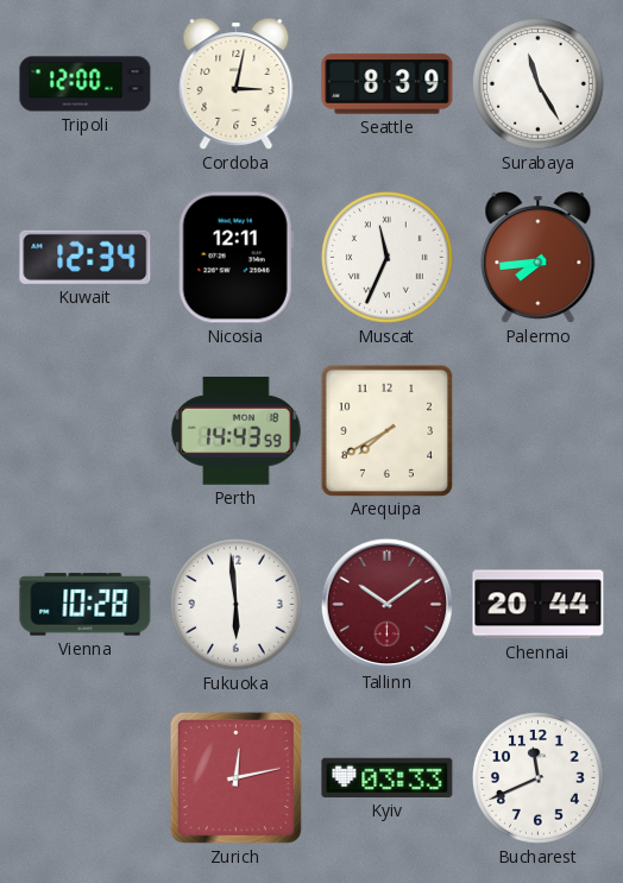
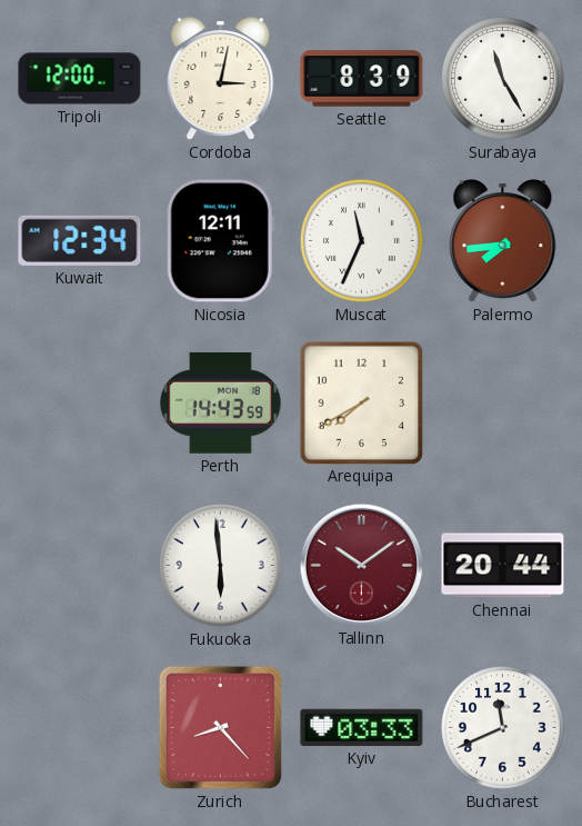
Vienna: 10:28 -> none (86, 605)
Zurich: 12:13 -> 8:23 (220, 727)
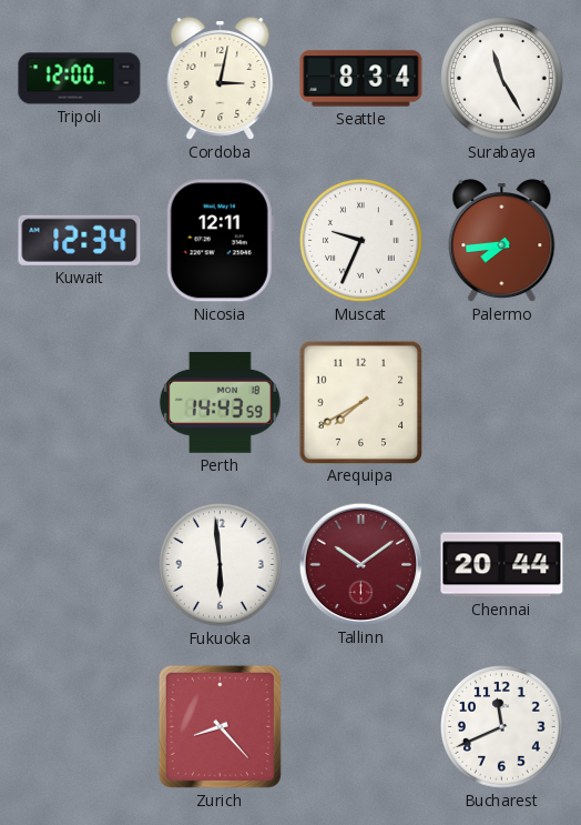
Seattle: 8:39 -> 8:34 (361, 79)
Muscat: 11:34 -> 9:34 (361, 241)
Kyiv: 03:33 -> none (362, 727)
